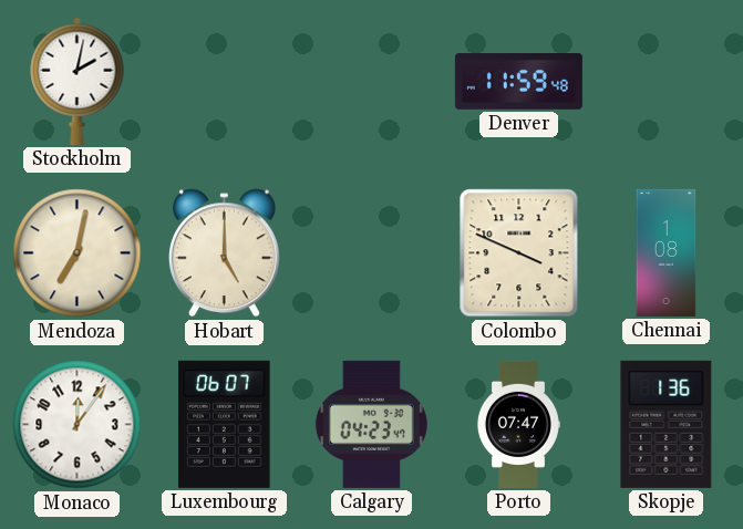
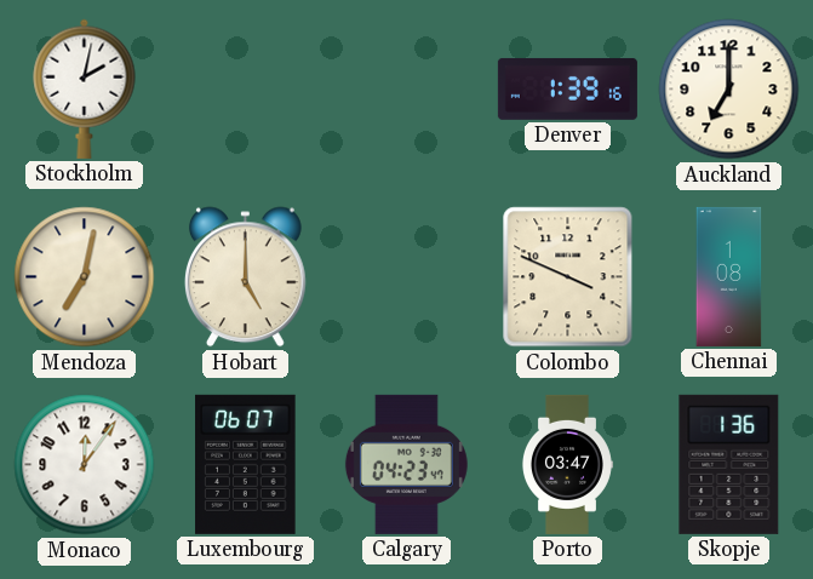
Denver: 11:59 -> 1:39 (567, 88)
Auckland: none -> 7:00 (729, 90)
Porto: 07:47 -> 03:47 (567, 464)
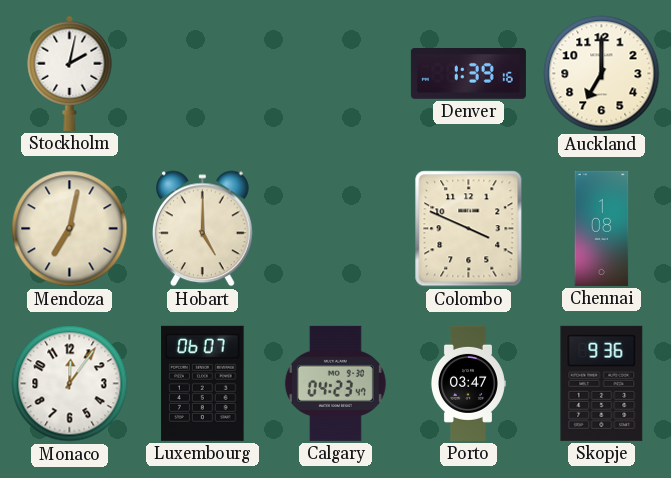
Skopje: 1:36 -> 9:36 (602, 383)
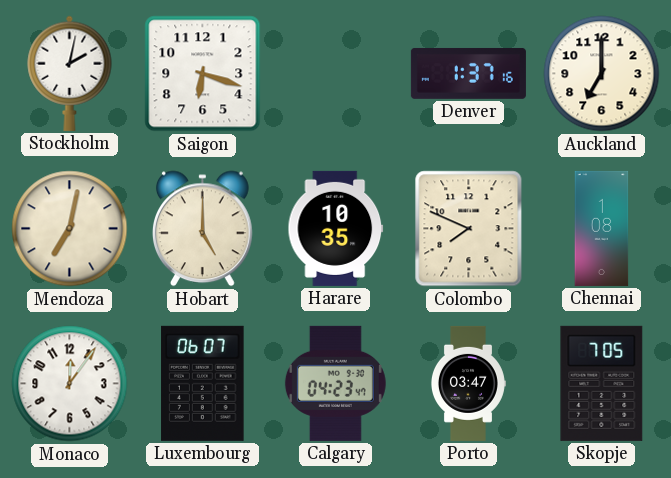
Saigon: none -> 6:18 (203, 74)
Denver: 1:39 -> 1:37 (468, 73)
Harare: none -> 10:35 (336, 228)
Colombo: 3:49 -> 7:49 (469, 229)
Skopje: 9:36 -> 7:05 (602, 383)
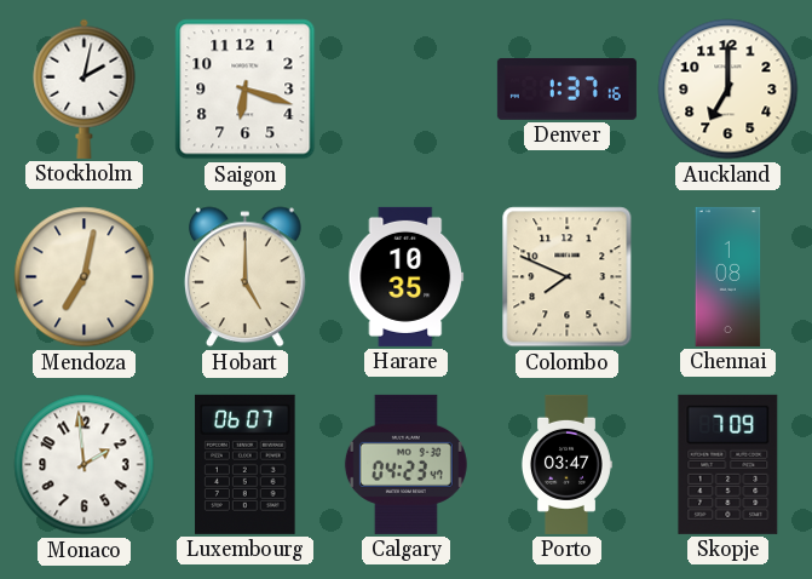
Monaco: 12:06 -> 1:59 (85, 465)
Skopje: 7:05 -> 7:09 (729, 464)
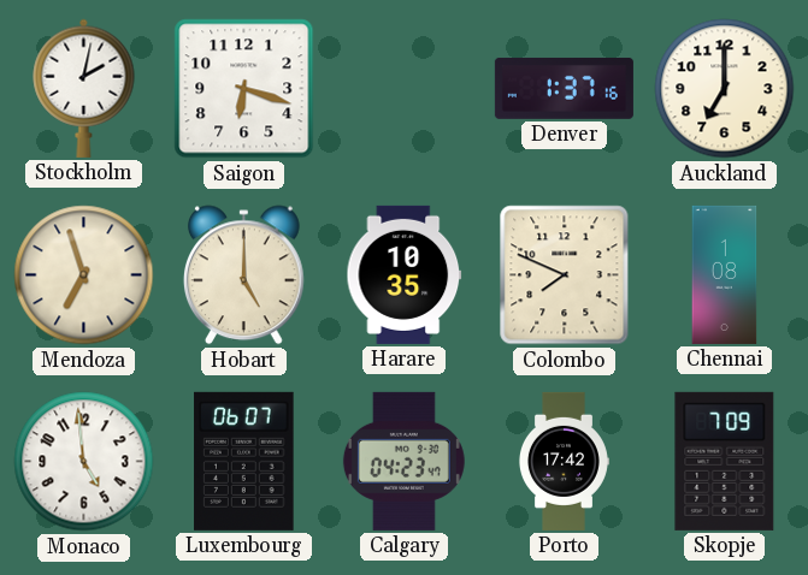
Mendoza: 7:02 -> 6:57 (84, 275)
Monaco: 1:59 -> 4:59 (84, 462)
Porto: 03:47 -> 17:42 (564, 461)
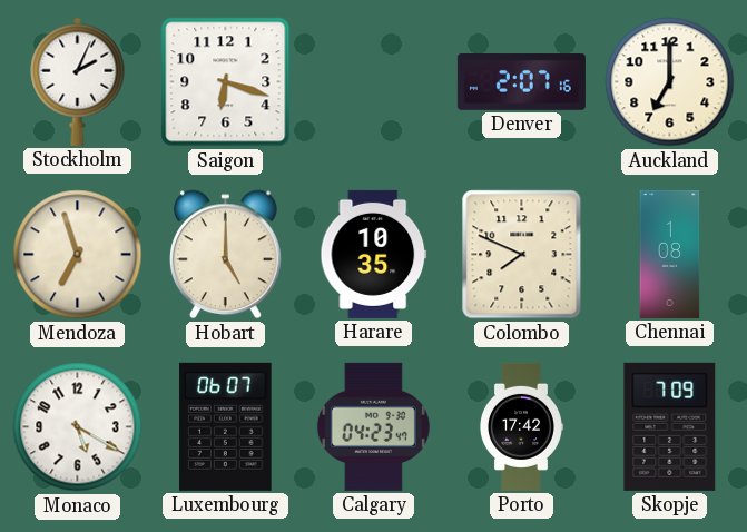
Stockholm: 2:02 -> 2:04 (78, 81)
Denver: 1:37 -> 2:07 (521, 81)
Monaco: 4:59 -> 5:20 (78, 427)
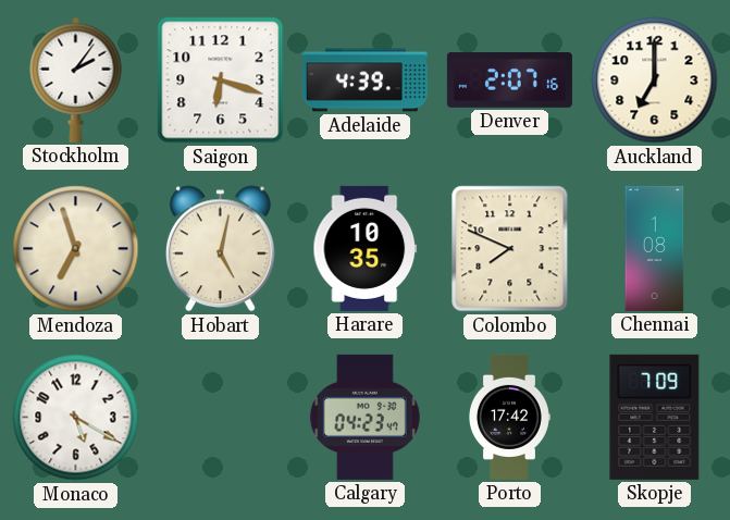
Stockholm: 2:04 -> 2:06 (76, 79)
Adelaide: none -> 4:39 (364, 81)
Hobart: 5:00 -> 5:02 (220, 249)
Luxembourg: 06:07 -> none (226, 426)
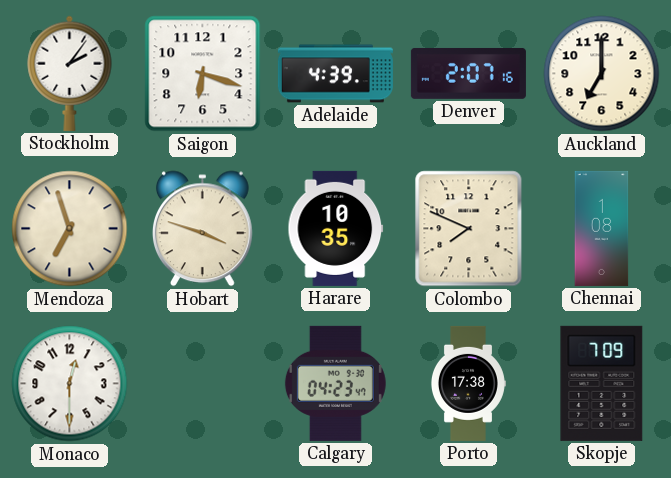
Hobart: 5:02 -> 3:48 (202, 229)
Monaco: 5:20 -> 12:30 (70, 384)
Porto: 17:42 -> 17:38 (468, 383)
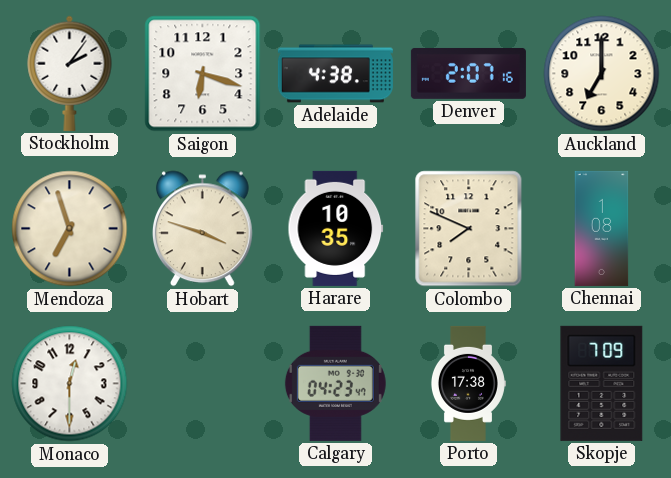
Adelaide: 4:39 -> 4:38 (335, 74)
